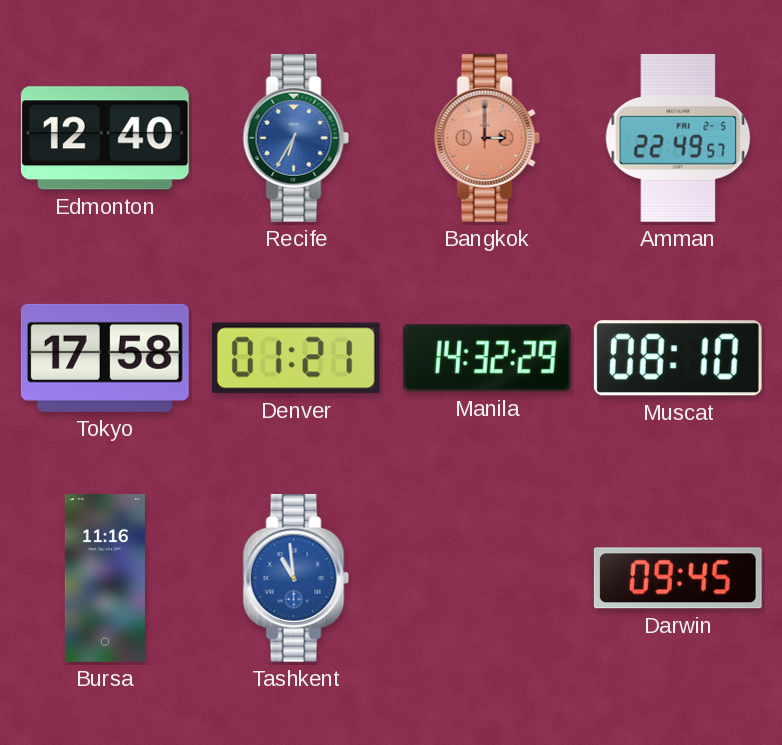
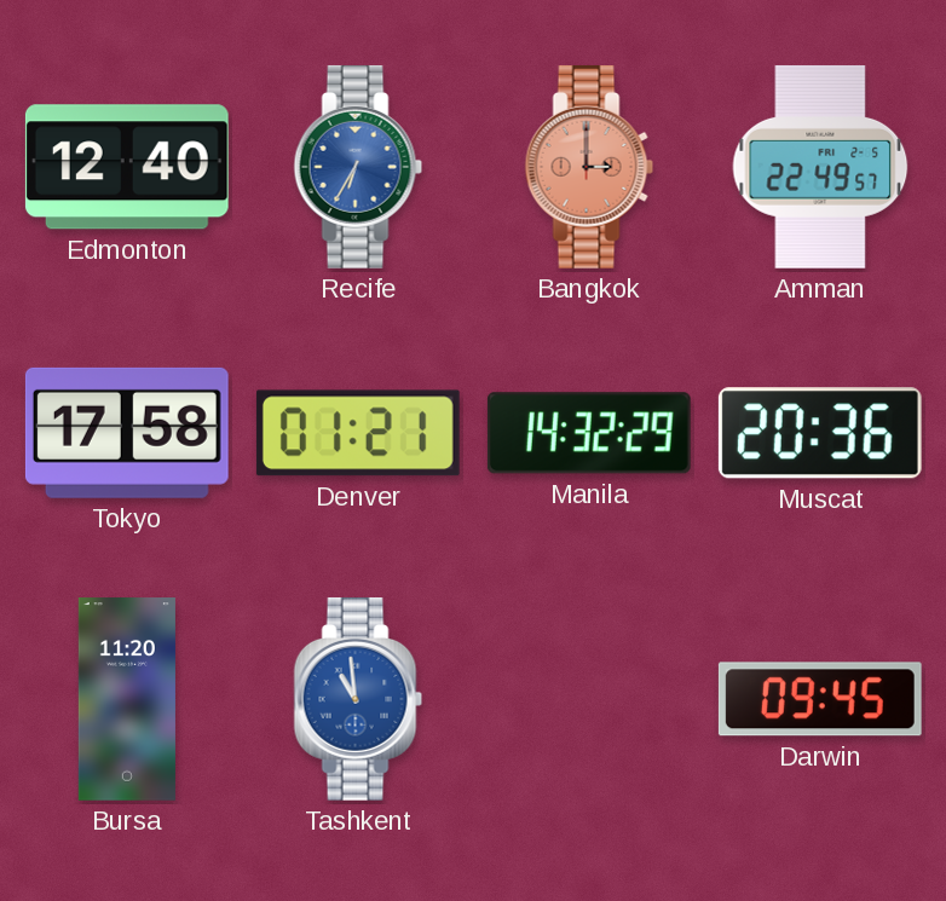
Muscat: 08:10 -> 20:36 (820, 433)
Bursa: 11:16 -> 11:20 (127, 700)
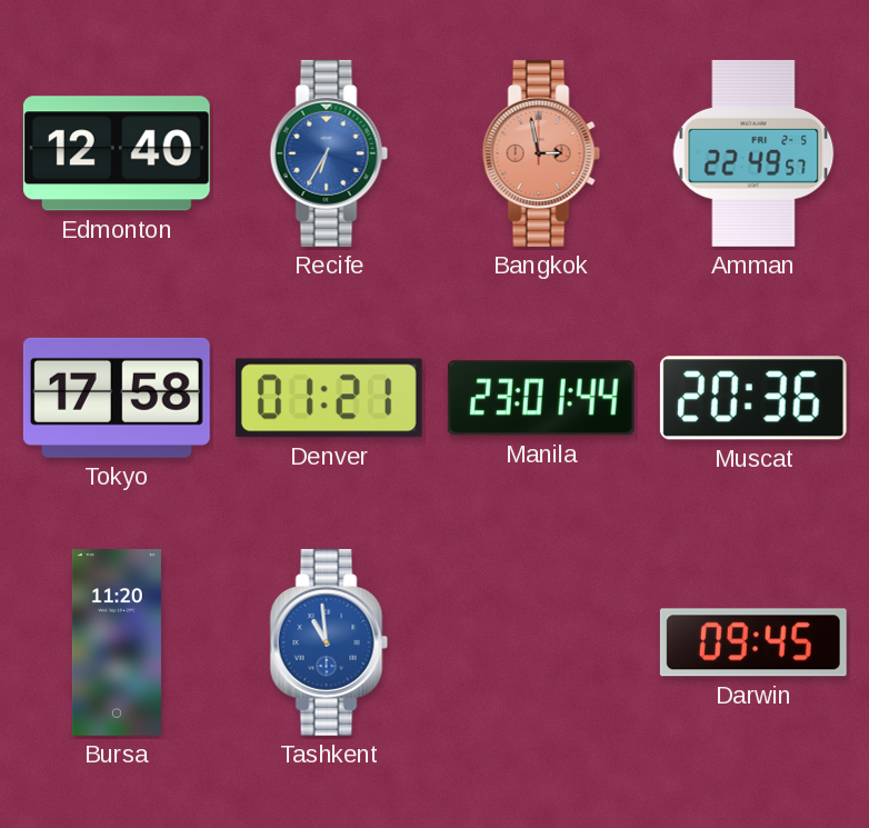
Bangkok: 3:00 -> 2:58 (541, 153)
Manila: 14:32 -> 23:01 (541, 398)
